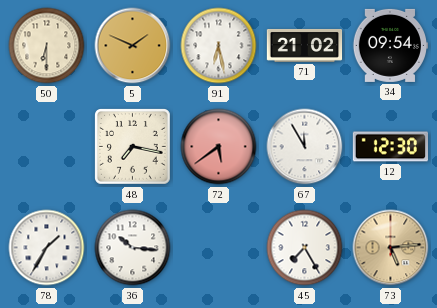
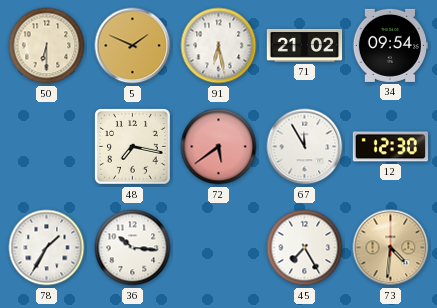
73: 5:14 -> 4:31 (391, 248)
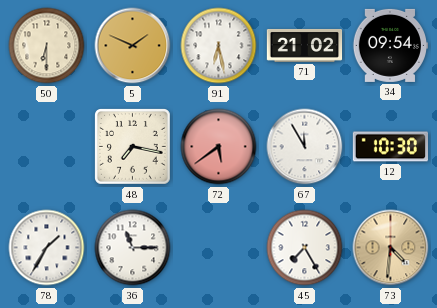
12: 12:30 -> 10:30 (390, 147)
36: 10:16 -> 11:15 (133, 248)
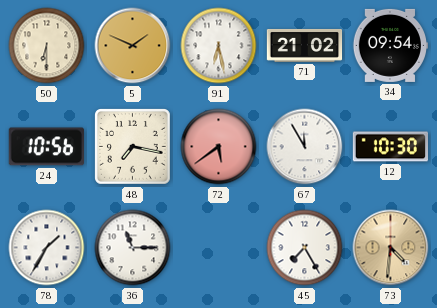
24: none -> 10:56 (46, 147)
